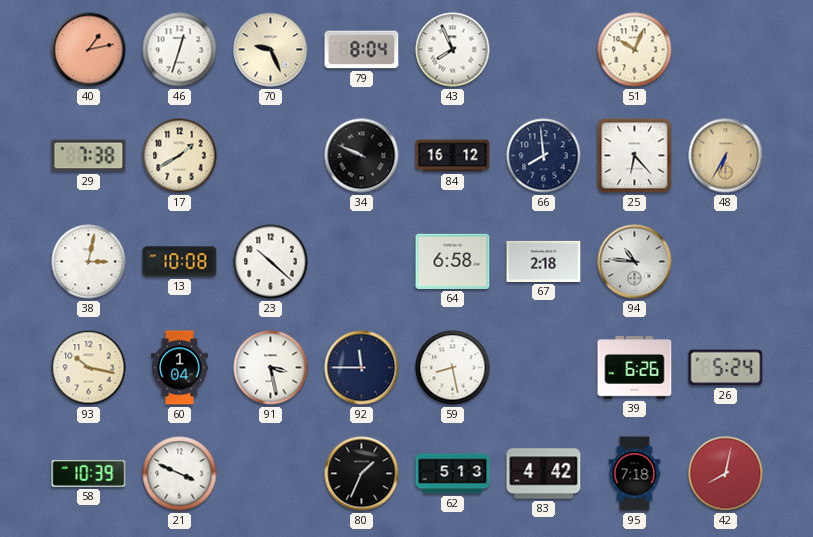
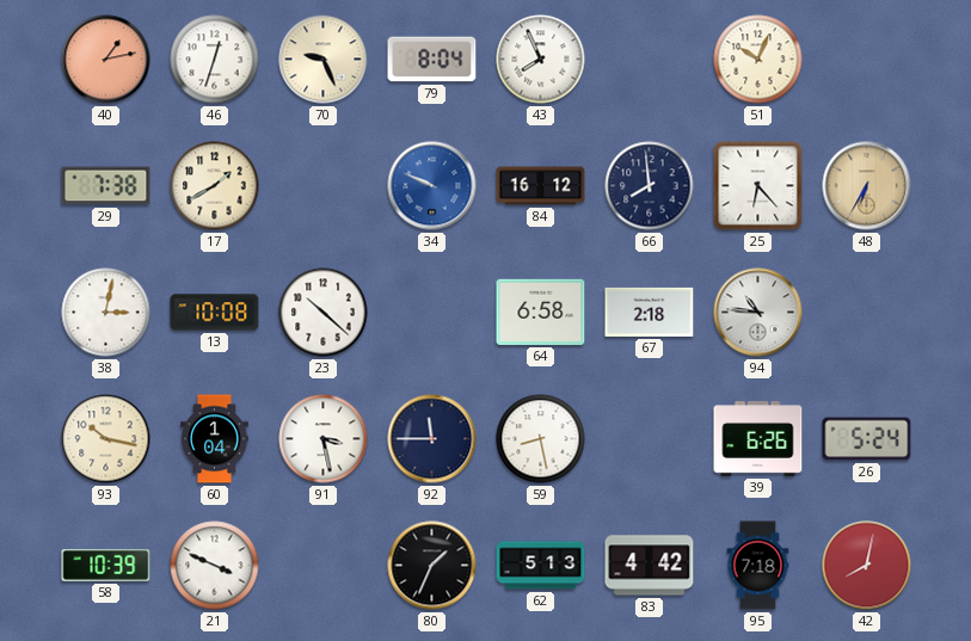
34 dial: black -> blue (432, 186)
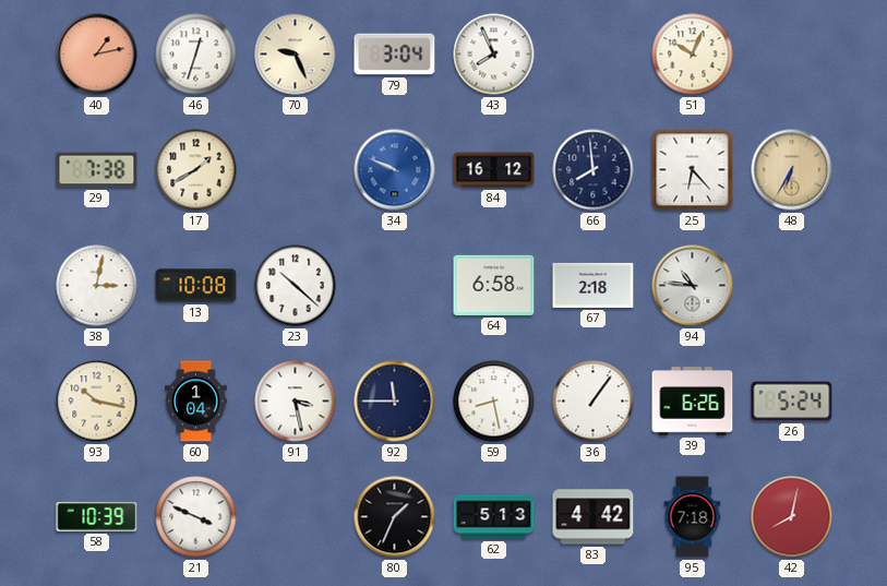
79: 8:04 -> 3:04 (395, 55)
36: none -> 1:06 (594, 402)
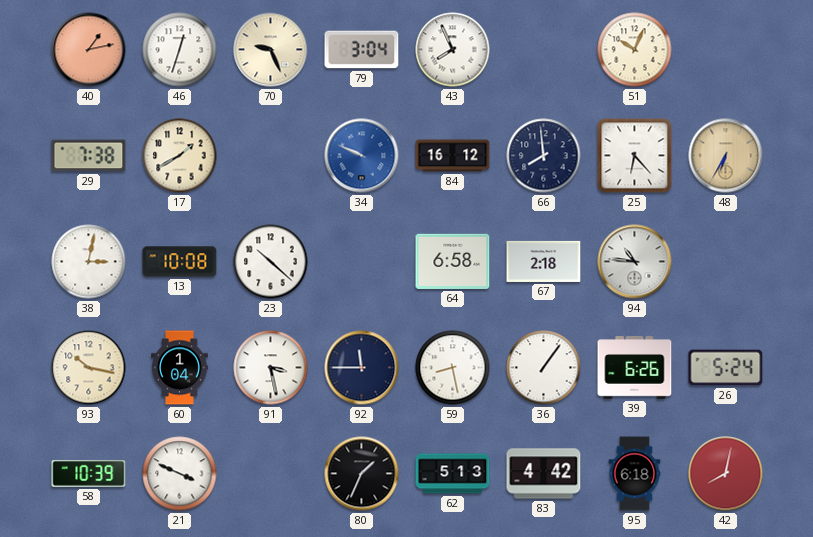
95: 7:18 -> 6:18 (635, 474)
